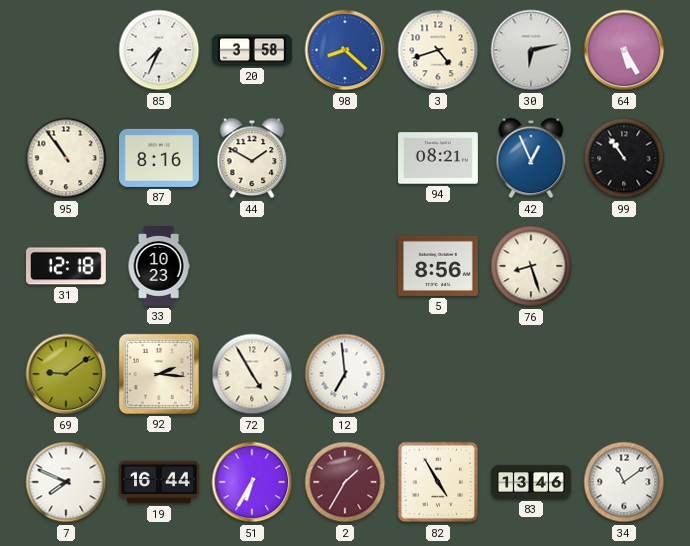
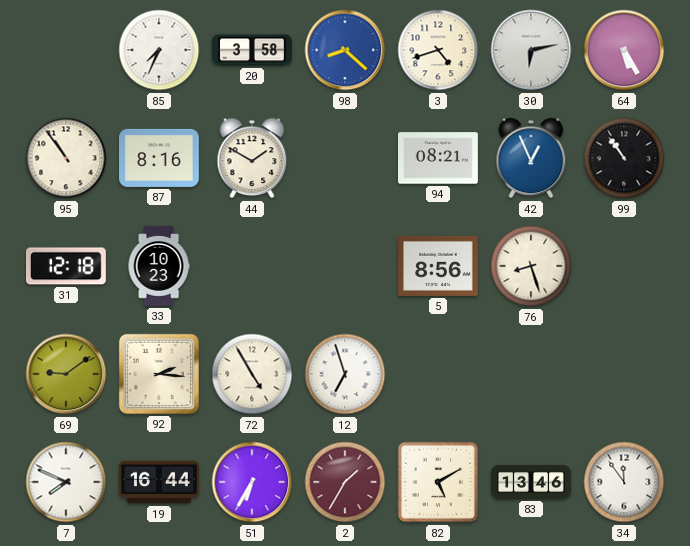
12: 6:59 -> 6:57 (345, 374)
82: 4:55 -> 5:10 (438, 482)
34: 11:09 -> 11:54 (624, 482)
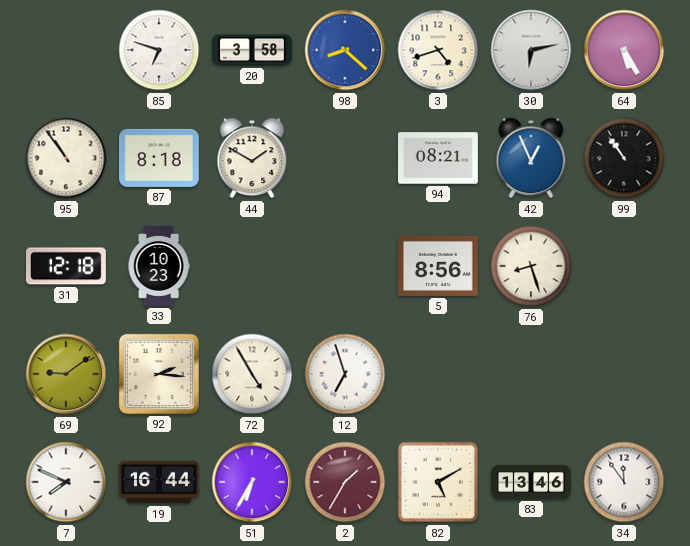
85: 7:34 -> 6:48 (159, 50)
87: 8:16 -> 8:18 (160, 158)
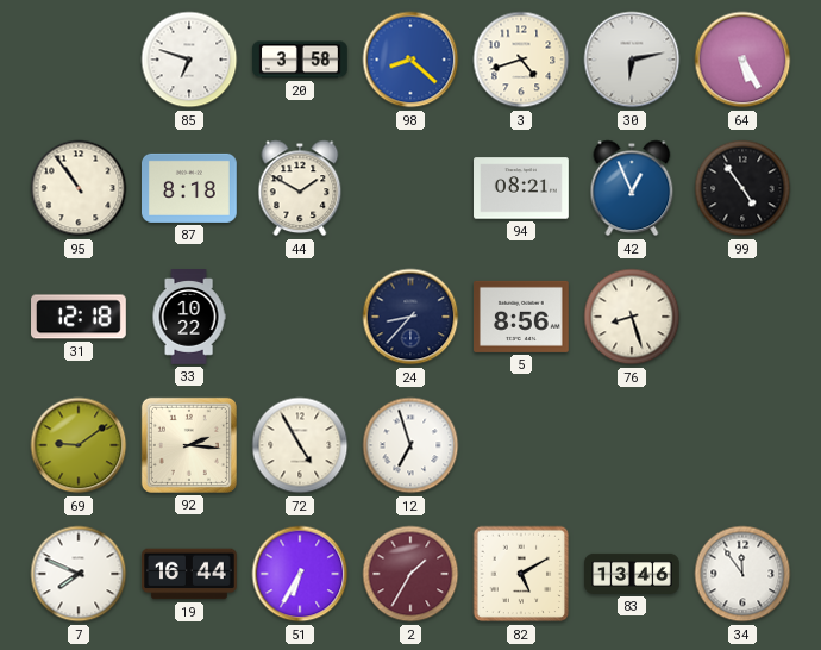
99: 10:54 -> 4:54 (742, 188)
33: 10:23 -> 10:22 (189, 317)
24: none -> 8:37 (411, 317)
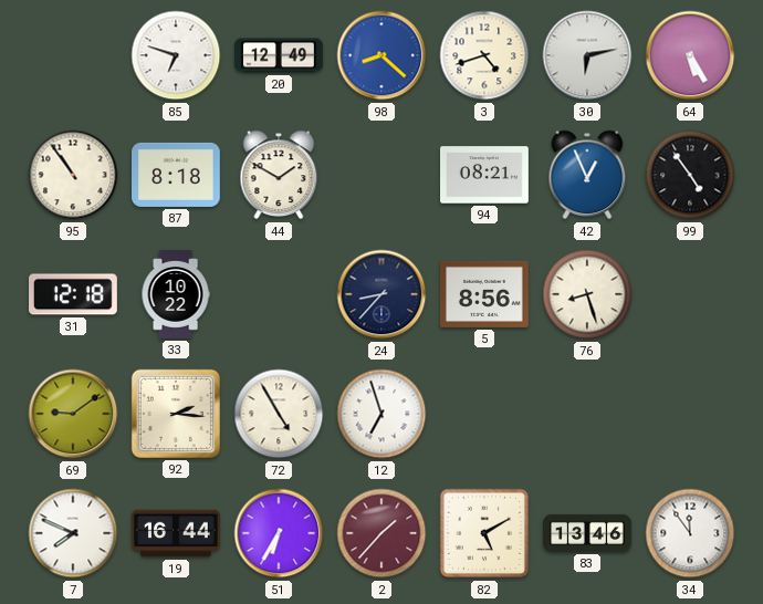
20: 3:58 -> 12:49 (280, 55)
2: 1:35 -> 1:37 (381, 533)
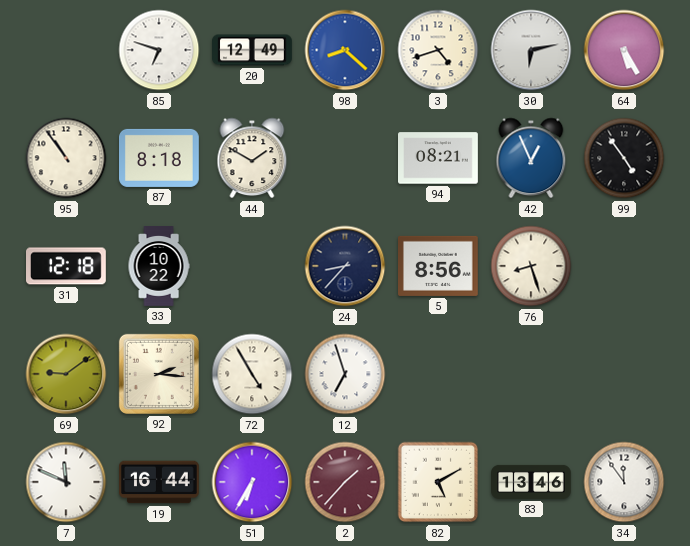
7: 7:49 -> 11:49 (66, 482)
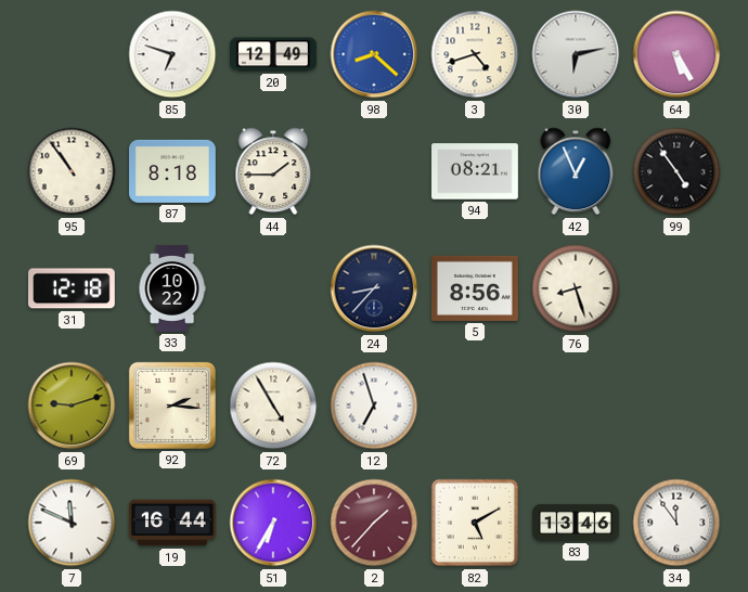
44: 1:50 -> 1:45 (273, 171)
69: 9:09 -> 9:12 (72, 406)
